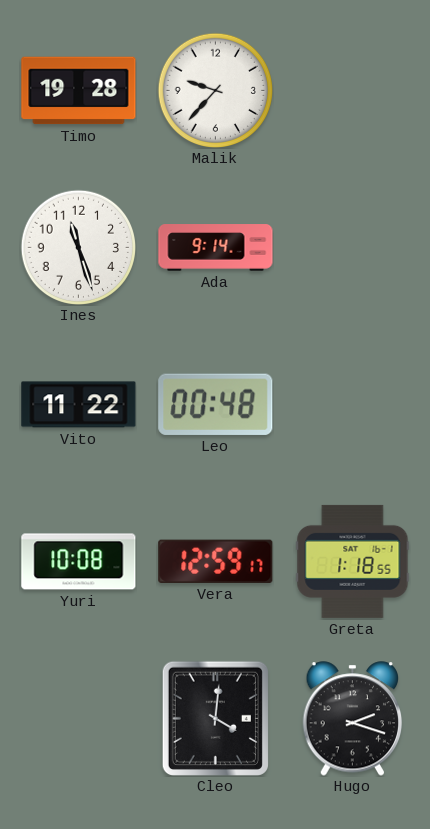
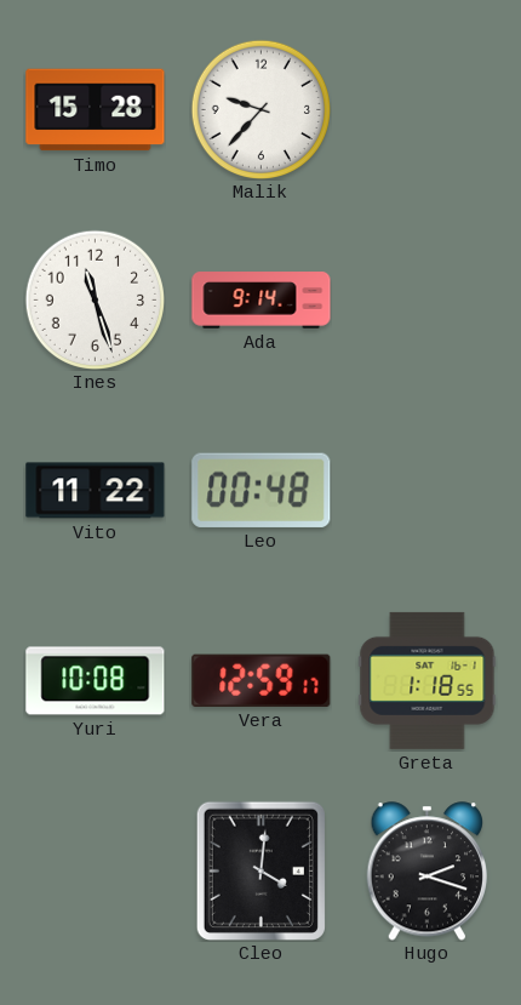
Timo: 19:28 -> 15:28 (96, 110)
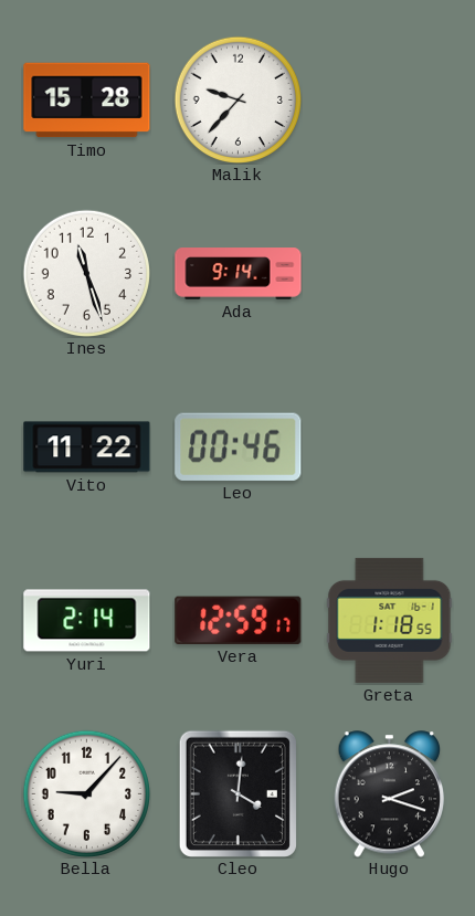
Leo: 00:48 -> 00:46 (239, 446)
Yuri: 10:08 -> 2:14 (87, 621)
Bella: none -> 9:07 (86, 793)
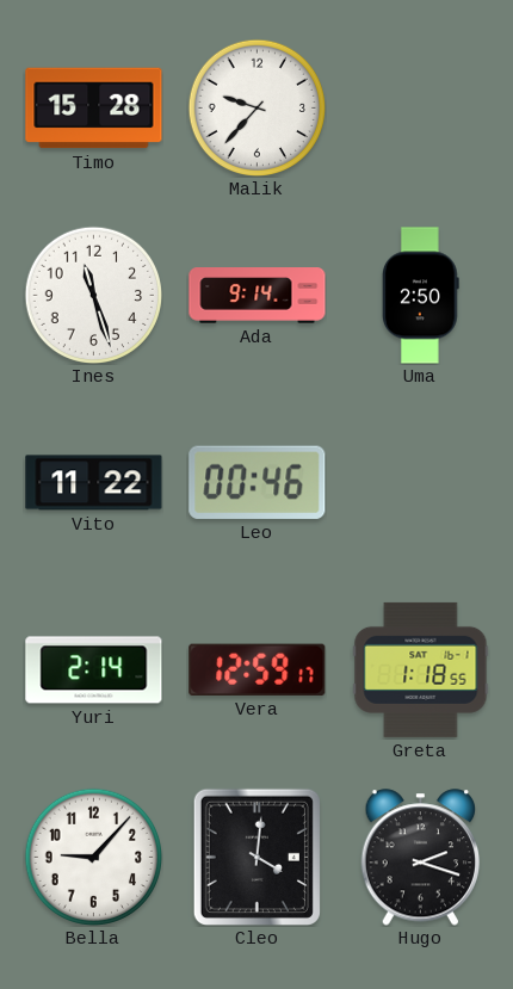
Uma: none -> 2:50 (421, 296)
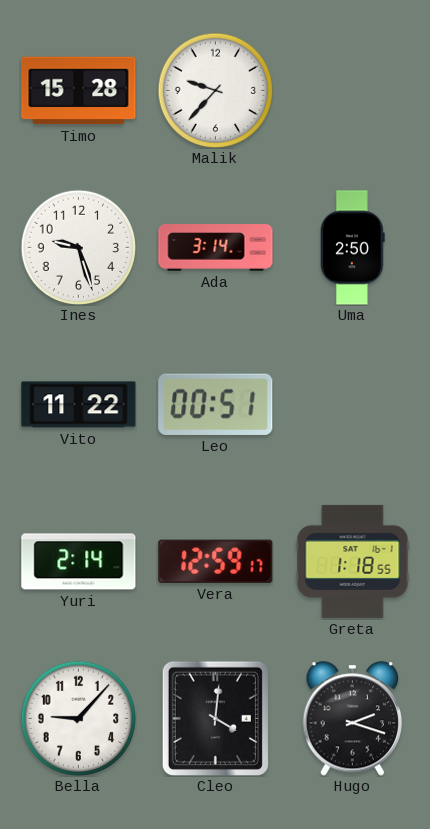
Ines: 11:27 -> 9:27 (78, 247)
Ada: 9:14 -> 3:14 (216, 248)
Leo: 00:46 -> 00:51 (216, 404)
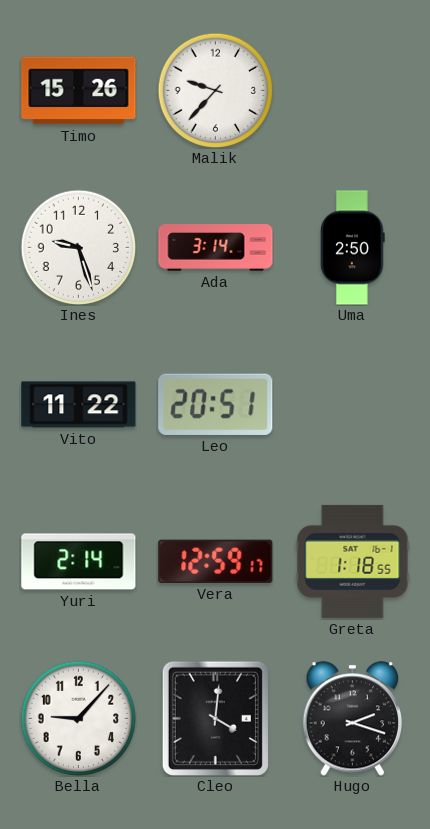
Timo: 15:28 -> 15:26 (79, 91)
Leo: 00:51 -> 20:51 (216, 404)
